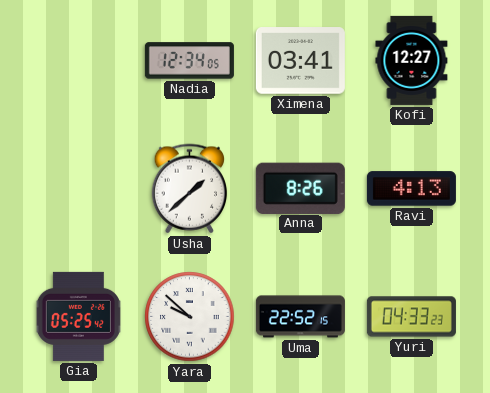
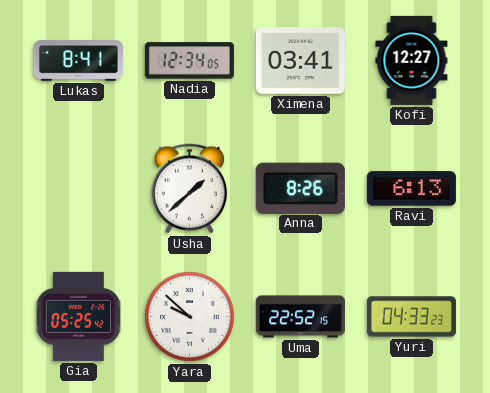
Lukas: none -> 8:41 (78, 61)
Ravi: 4:13 -> 6:13 (411, 189)
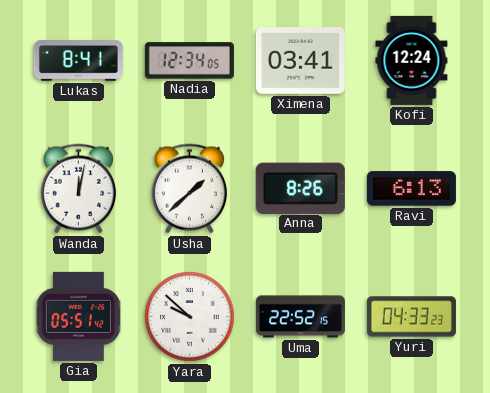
Kofi: 12:27 -> 12:24 (412, 60)
Wanda: none -> 12:02 (79, 189)
Gia: 05:25 -> 05:51 (78, 316)
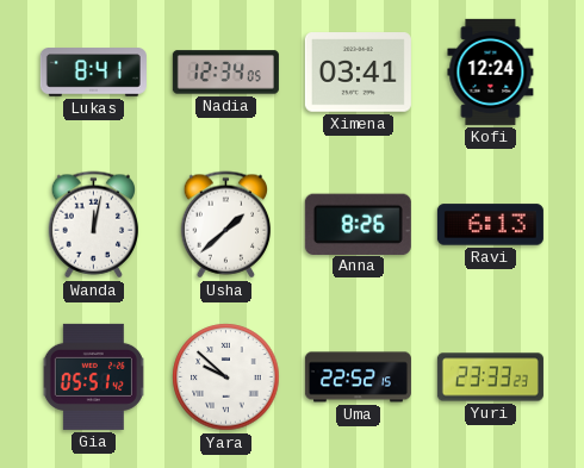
Yuri: 04:33 -> 23:33 (490, 377)
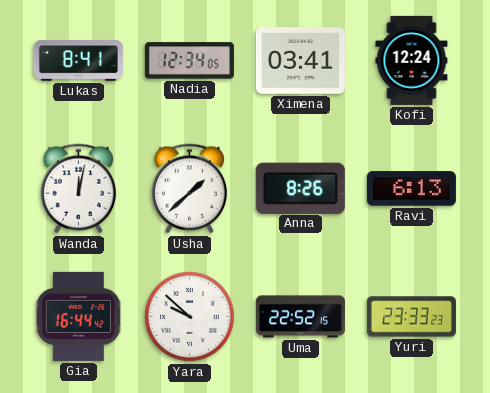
Gia: 05:51 -> 16:44 (78, 316)
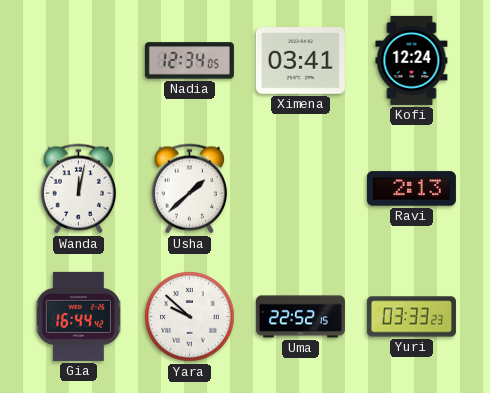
Lukas: 8:41 -> none (78, 61)
Anna: 8:26 -> none (300, 188)
Ravi: 6:13 -> 2:13 (411, 189)
Yuri: 23:33 -> 03:33 (411, 317)
